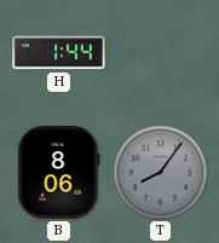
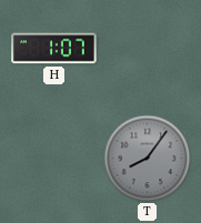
H: 1:44 -> 1:07 (54, 49)
B: 8:06 -> none (59, 173)
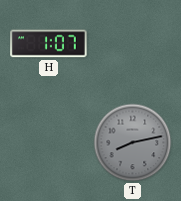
T: 8:06 -> 8:13 (133, 143)
